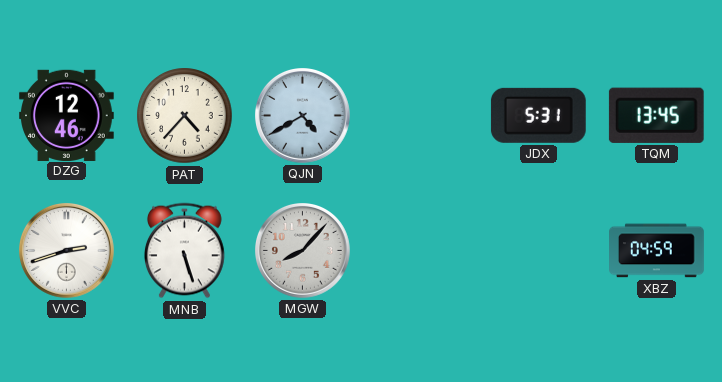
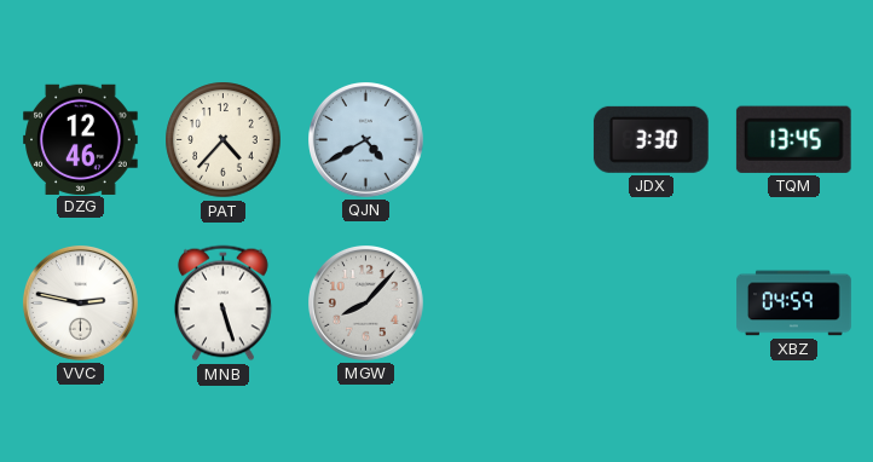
JDX: 5:31 -> 3:30 (651, 139)
VVC: 2:42 -> 2:47 (81, 304)
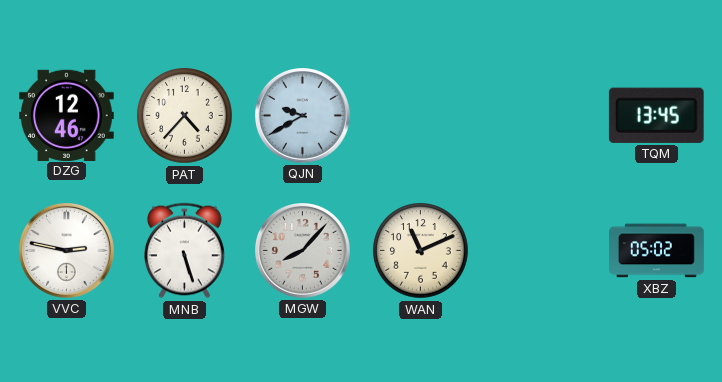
QJN: 4:40 -> 9:40 (303, 116)
JDX: 3:30 -> none (651, 139)
WAN: none -> 11:11 (421, 251)
XBZ: 04:59 -> 05:02 (657, 251)
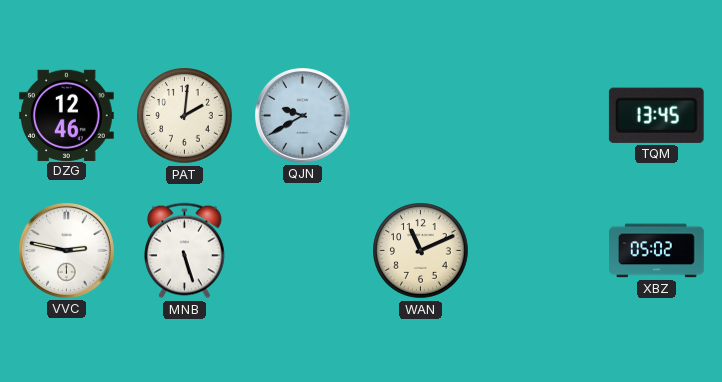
PAT: 4:37 -> 2:01 (185, 116)
MGW: 8:07 -> none (303, 251)
